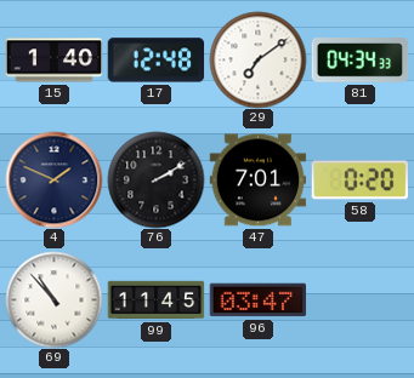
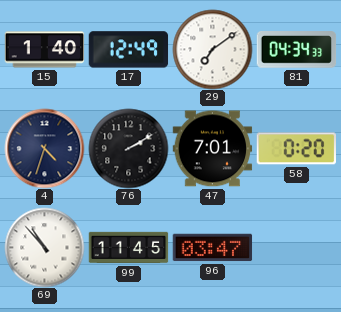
17: 12:48 -> 12:49 (128, 50)
4: 1:49 -> 4:33 (44, 148)
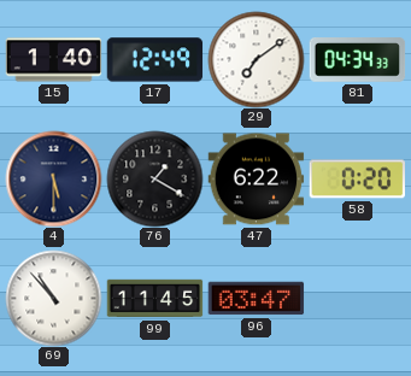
4: 4:33 -> 5:30 (53, 178)
76: 2:10 -> 1:20 (154, 178)
47: 7:01 -> 6:22 (256, 180)
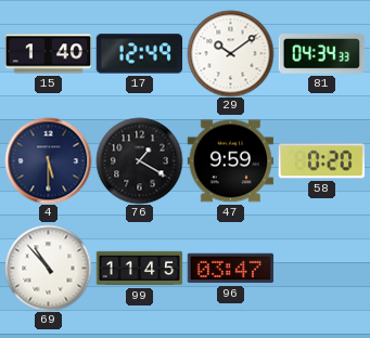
29: 7:09 -> 10:09 (230, 53)
47: 6:22 -> 9:59 (230, 161)
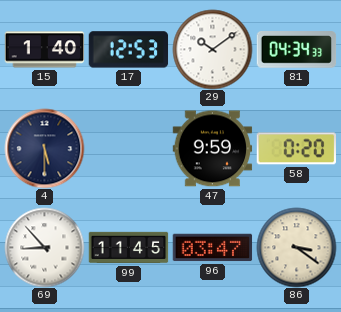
17: 12:49 -> 12:53 (128, 50)
76: 1:20 -> none (139, 160)
69: 10:53 -> 8:53 (44, 247)
86: none -> 3:21 (296, 247)
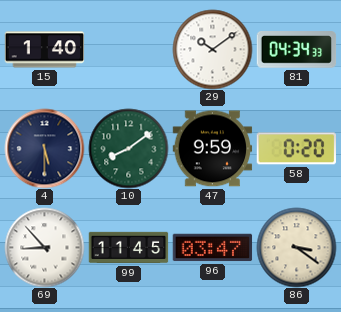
17: 12:53 -> none (128, 50)
10: none -> 8:09 (128, 148)
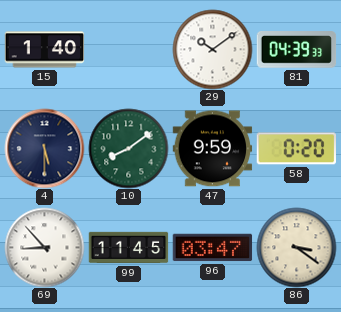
81: 04:34 -> 04:39 (296, 50)
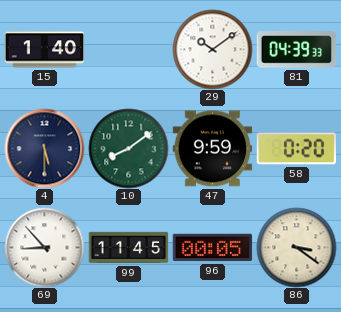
96: 03:47 -> 00:05 (212, 248)
